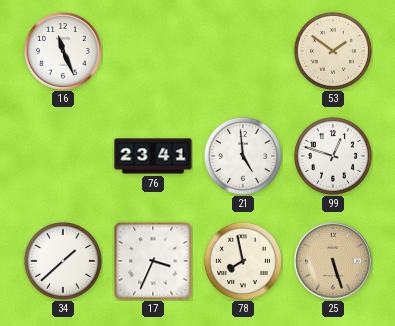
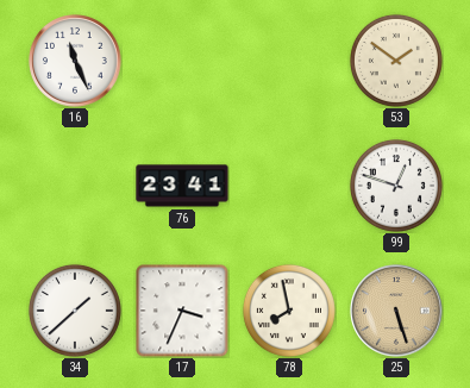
21: 4:59 -> none (243, 156)
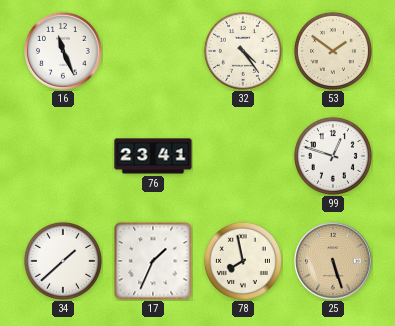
32: none -> 4:24 (243, 51)
17: 3:34 -> 1:34 (153, 261)
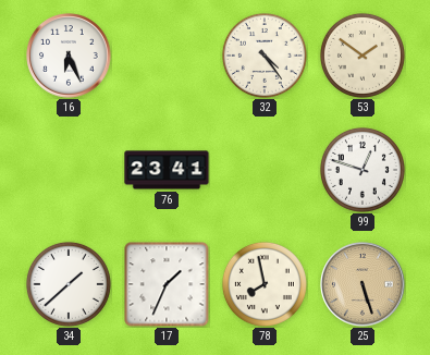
16: 11:26 -> 6:26 (69, 56)
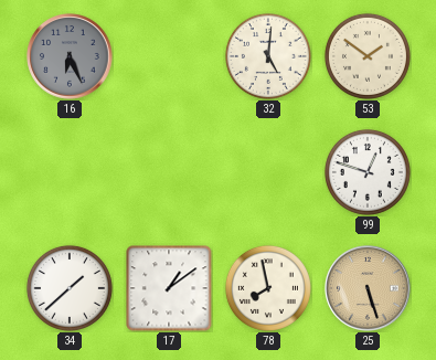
16 dial: white -> grey (70, 56)
32: 4:24 -> 5:01 (268, 56)
76: 23:41 -> none (167, 170)
17: 1:34 -> 1:09 (169, 288)
